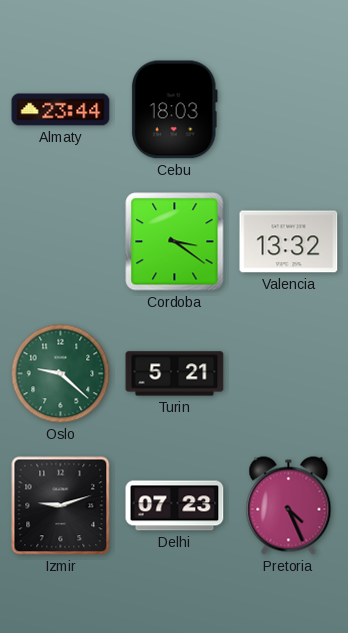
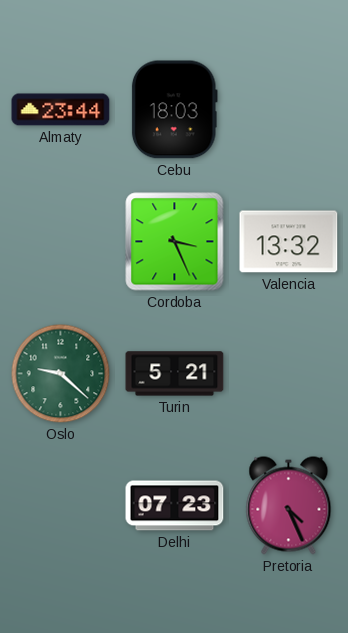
Cordoba: 3:21 -> 3:26 (175, 242)
Izmir: 9:12 -> none (61, 506)
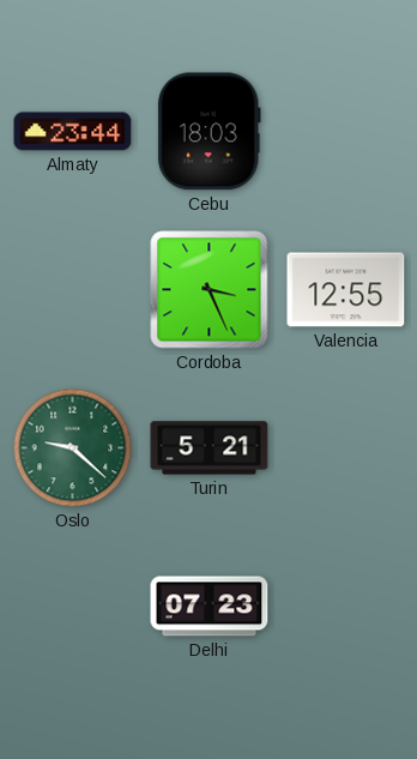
Valencia: 13:32 -> 12:55 (346, 290)
Pretoria: 4:26 -> none (289, 506)
